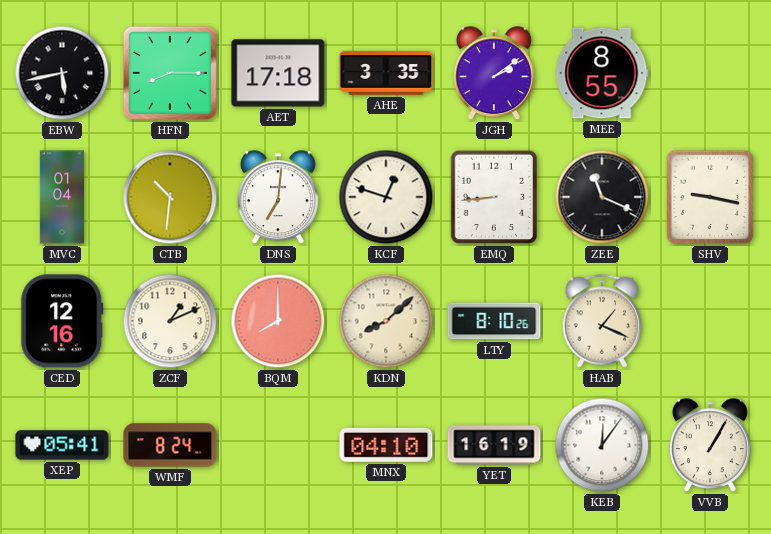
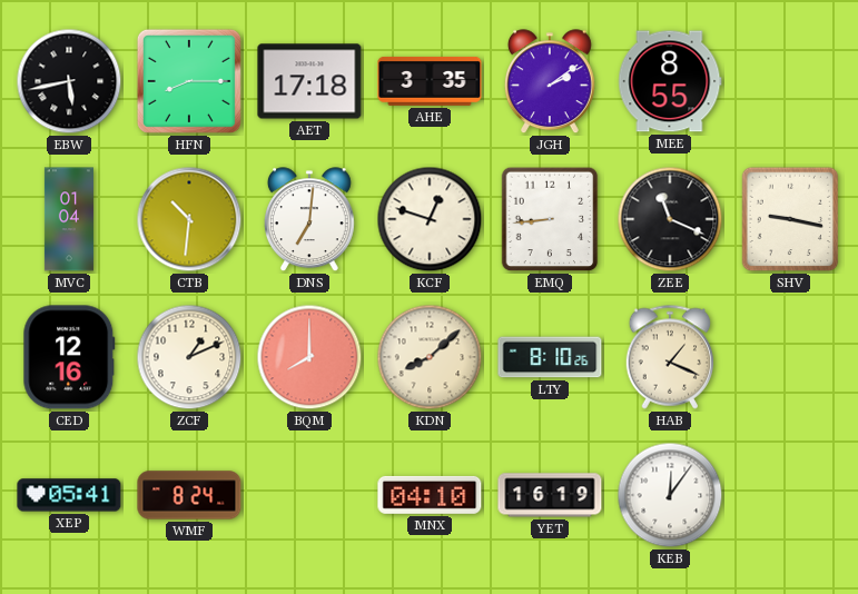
VVB: 1:05 -> none (710, 446)
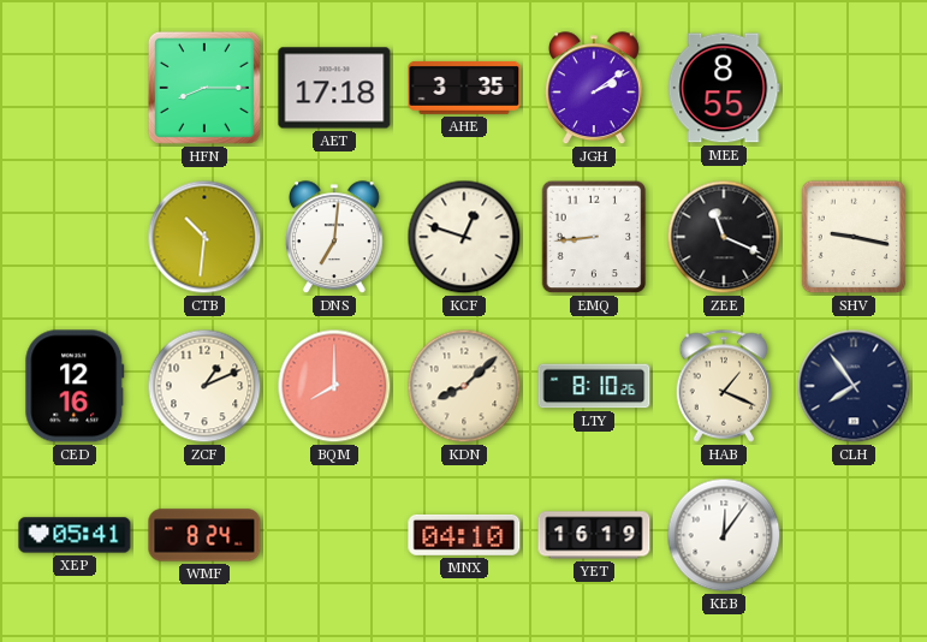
EBW: 5:43 -> none (69, 81)
MVC: 01:04 -> none (69, 219)
CLH: none -> 7:54 (854, 386)
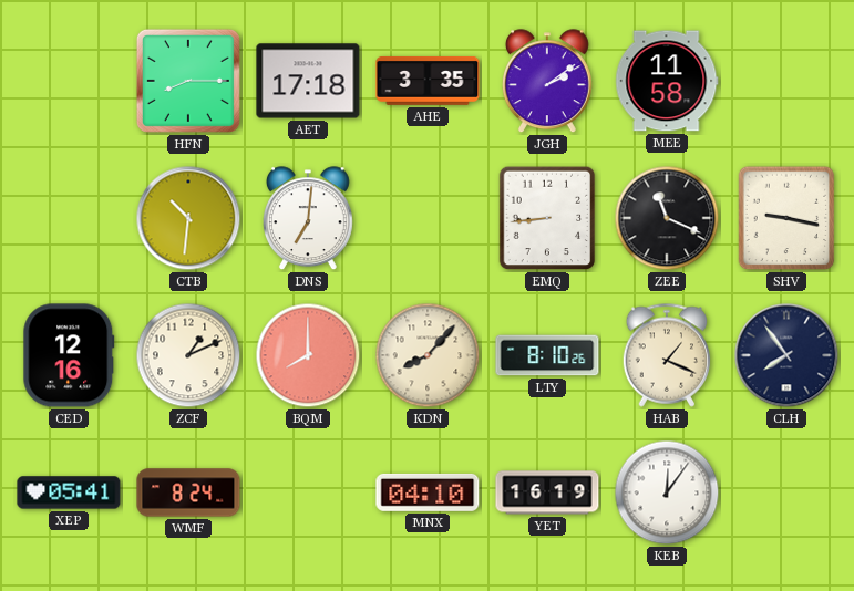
MEE: 8:55 -> 11:58 (667, 81)
KCF: 12:48 -> none (464, 237)
KDN: 8:08 -> 8:07 (428, 355)
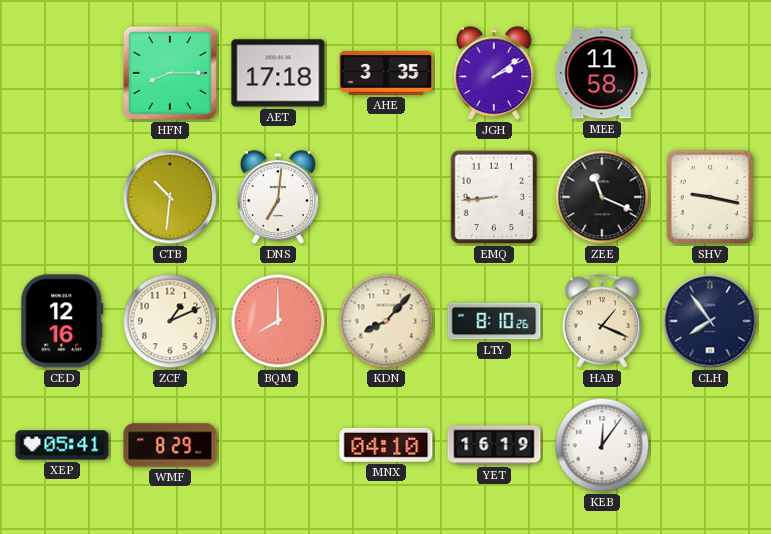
WMF: 8:24 -> 8:29 (170, 445)
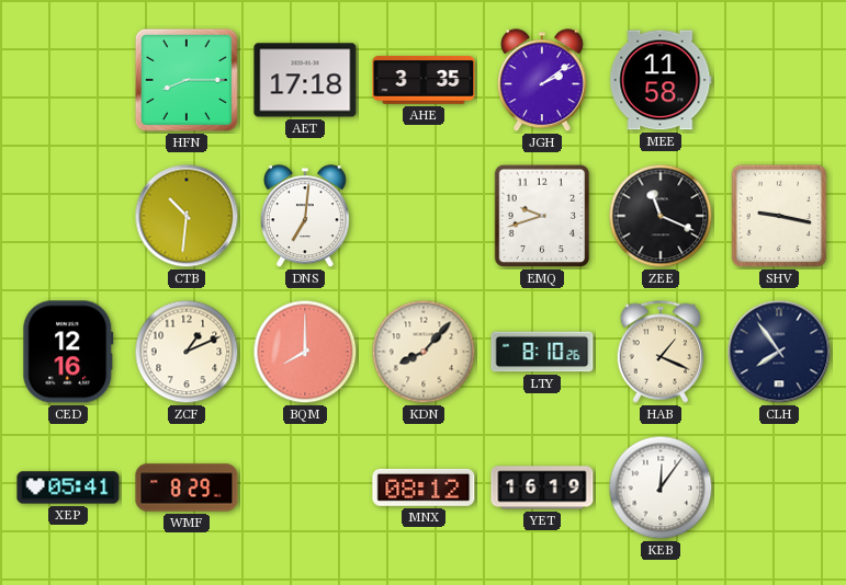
EMQ: 8:44 -> 9:42 (542, 216)
MNX: 04:10 -> 08:12 (424, 487)
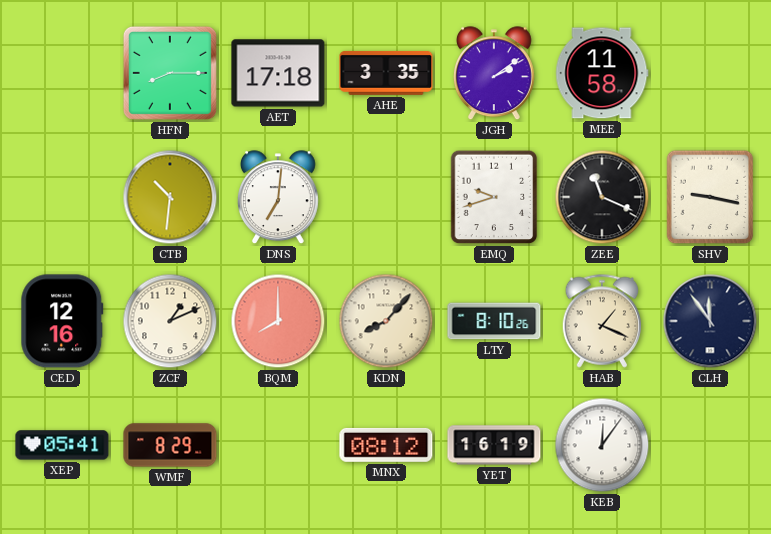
CLH: 7:54 -> 11:54 (710, 321)
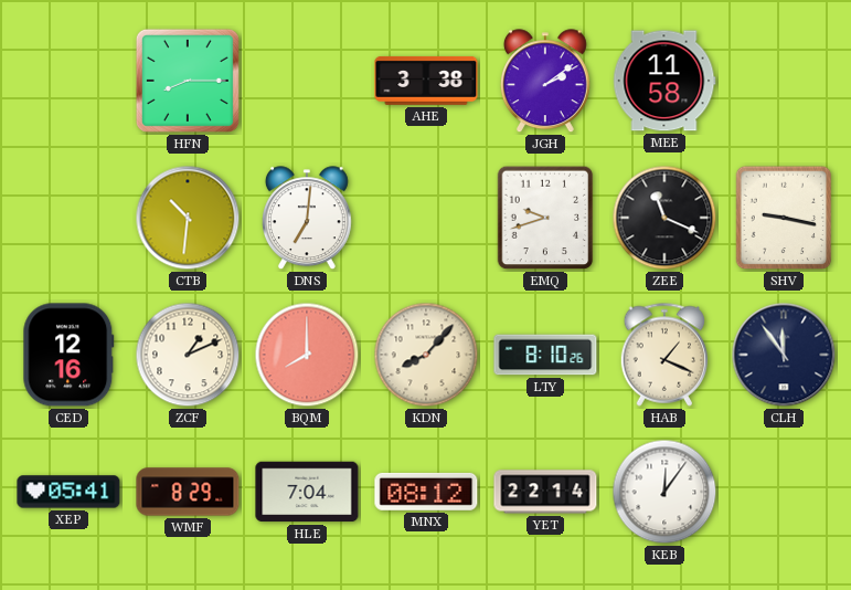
AET: 17:18 -> none (278, 73)
AHE: 3:35 -> 3:38 (426, 81)
HLE: none -> 7:04 (307, 492)
YET: 16:19 -> 22:14 (545, 492)
